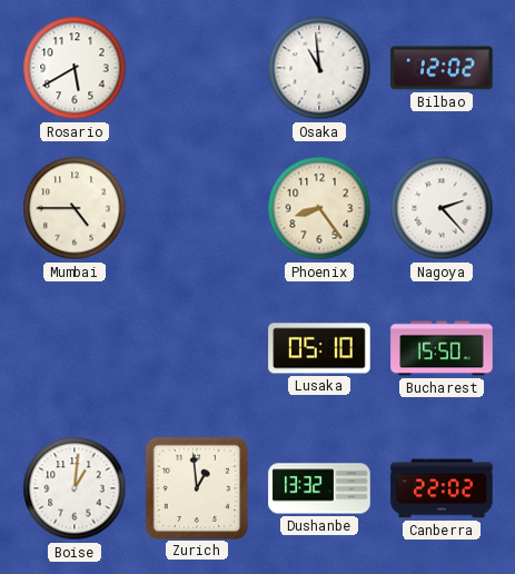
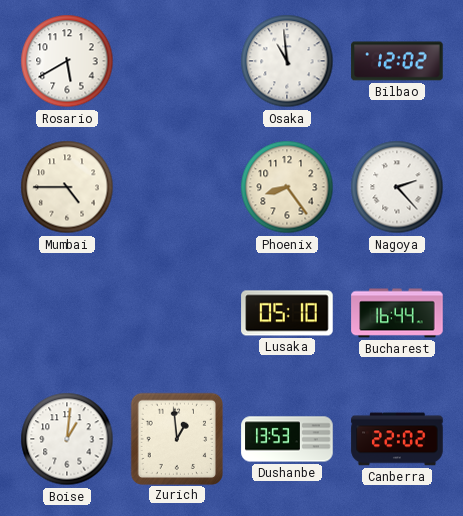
Bucharest: 15:50 -> 16:44 (397, 313)
Dushanbe: 13:32 -> 13:53 (287, 439)
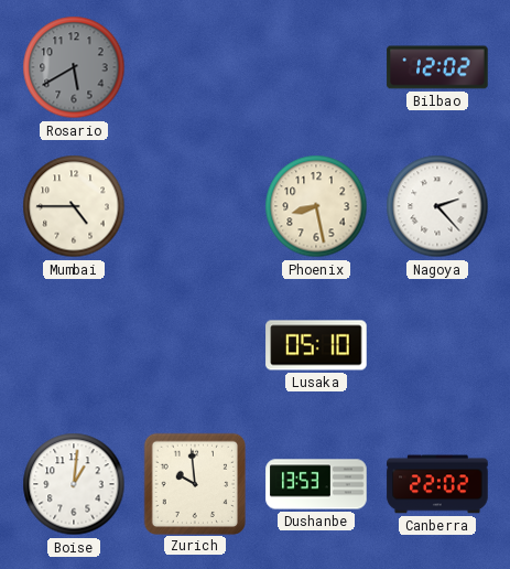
Rosario dial: white -> grey (74, 67)
Osaka: 10:59 -> none (287, 61)
Phoenix: 8:24 -> 8:28 (316, 206)
Bucharest: 16:44 -> none (397, 313)
Zurich: 12:59 -> 9:59 (194, 483)
